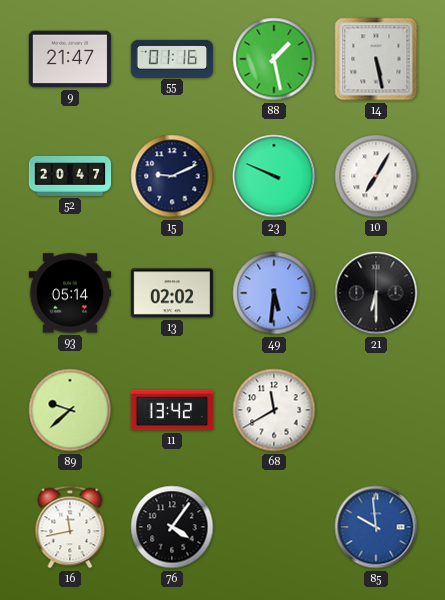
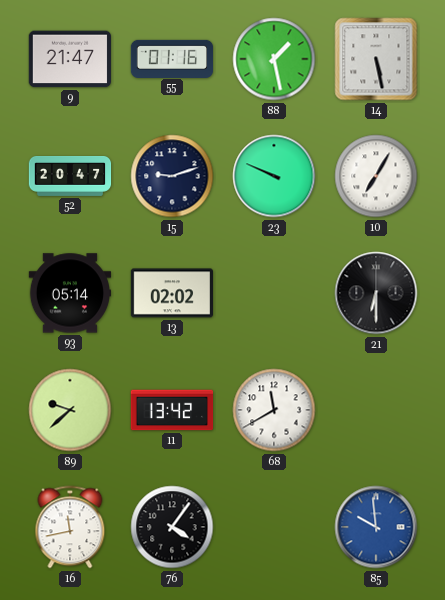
15: 9:11 -> 9:12 (172, 176)
49: 5:31 -> none (274, 293)
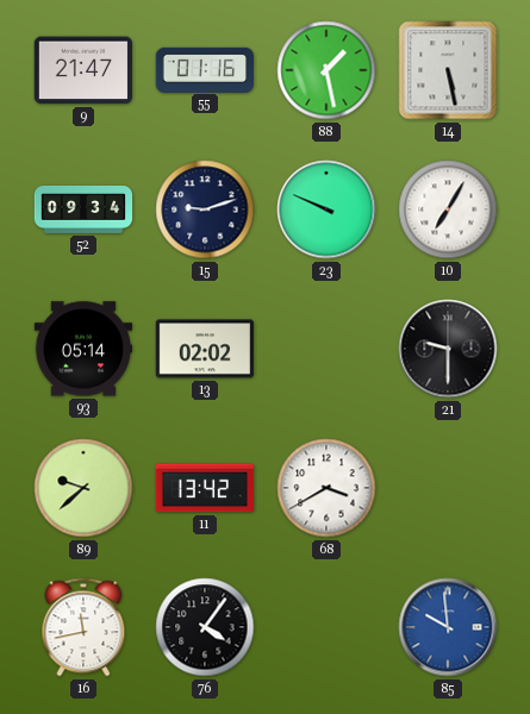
52: 20:47 -> 09:34 (83, 211)
21: 6:30 -> 9:30 (448, 349)
68: 11:40 -> 3:40 (326, 488)
